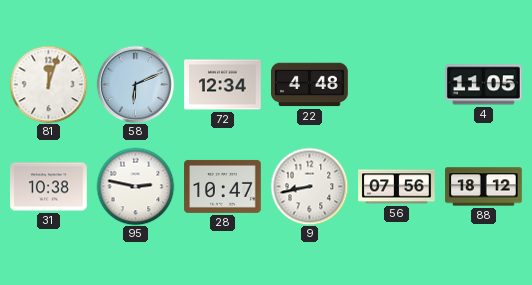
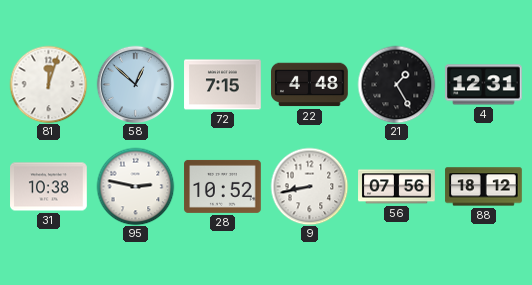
58: 6:11 -> 12:52 (135, 84)
72: 12:34 -> 7:15 (223, 85)
21: none -> 1:25 (396, 84)
4: 11:05 -> 12:31 (484, 85)
28: 10:47 -> 10:52 (223, 186)
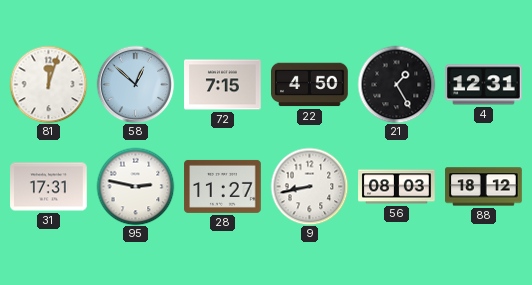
22: 4:48 -> 4:50 (310, 85)
31: 10:38 -> 17:31 (49, 187)
28: 10:52 -> 11:27 (223, 186)
56: 07:56 -> 08:03 (397, 187)
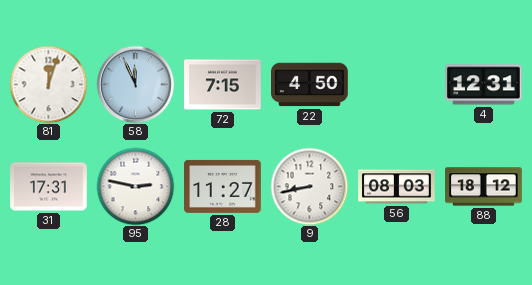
58: 12:52 -> 11:56 (135, 84)
21: 1:25 -> none (396, 84)
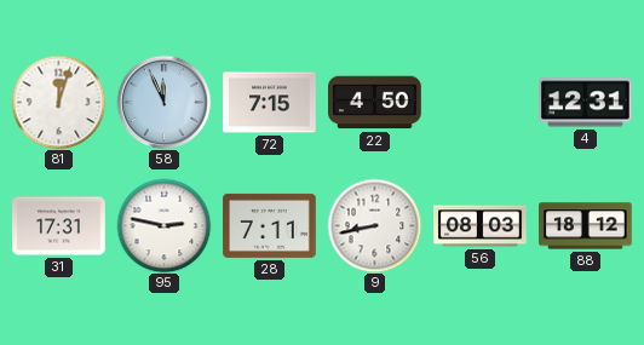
28: 11:27 -> 7:11 (270, 225)
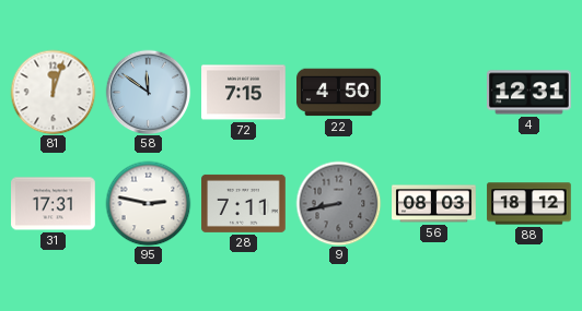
58: 11:56 -> 11:51 (148, 92)
9 dial: white -> grey (338, 203)
